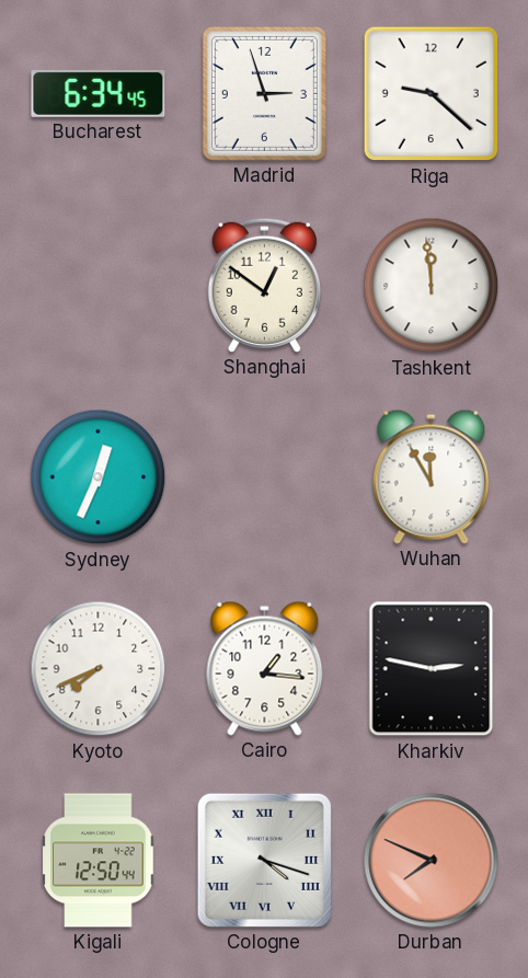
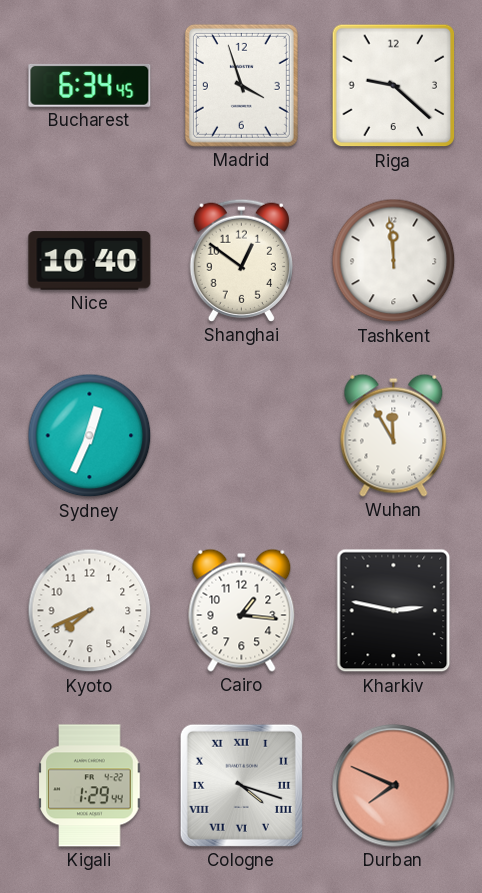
Madrid: 2:57 -> 3:57 (241, 85)
Nice: none -> 10:40 (90, 261)
Kigali: 12:50 -> 1:29 (90, 786)
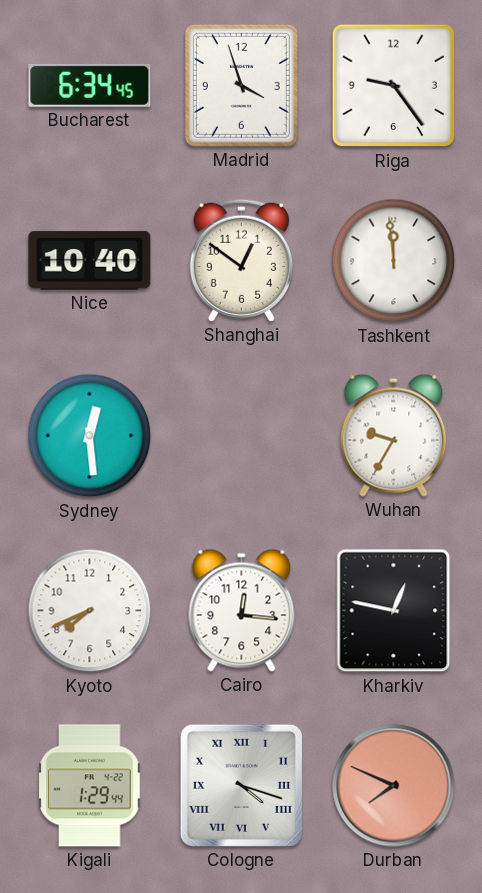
Riga: 9:22 -> 9:24 (394, 86)
Sydney: 12:34 -> 12:29 (90, 436)
Wuhan: 11:55 -> 9:35 (394, 435)
Cairo: 1:16 -> 12:16 (242, 610)
Kharkiv: 2:47 -> 12:47 (394, 611)
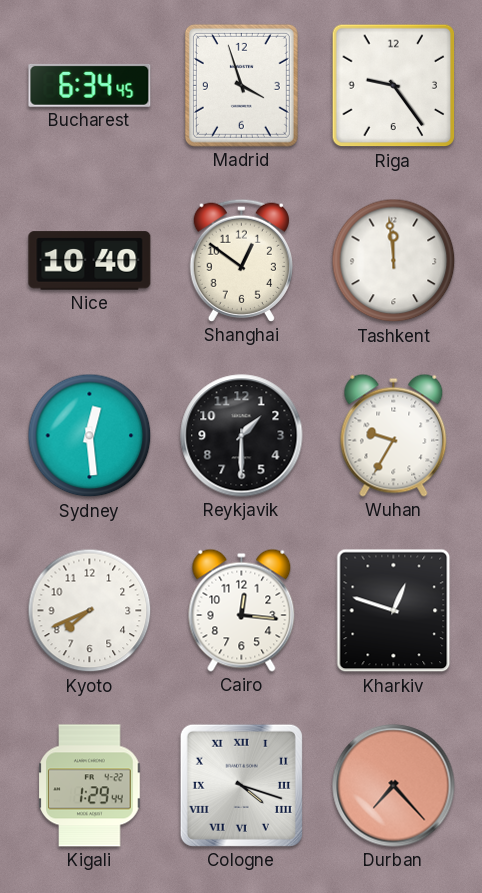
Reykjavik: none -> 1:30 (242, 436)
Kharkiv: 12:47 -> 12:48 (394, 611)
Durban: 7:49 -> 7:23 (394, 786)
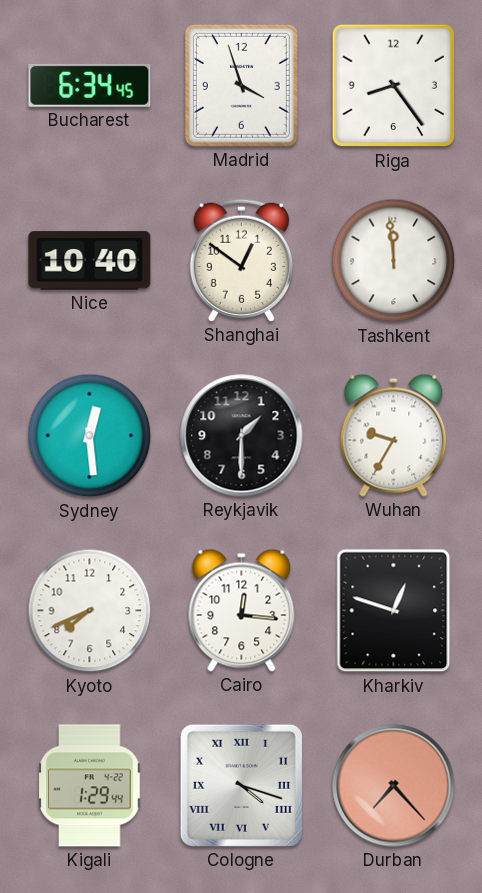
Riga: 9:24 -> 8:24 (394, 86)
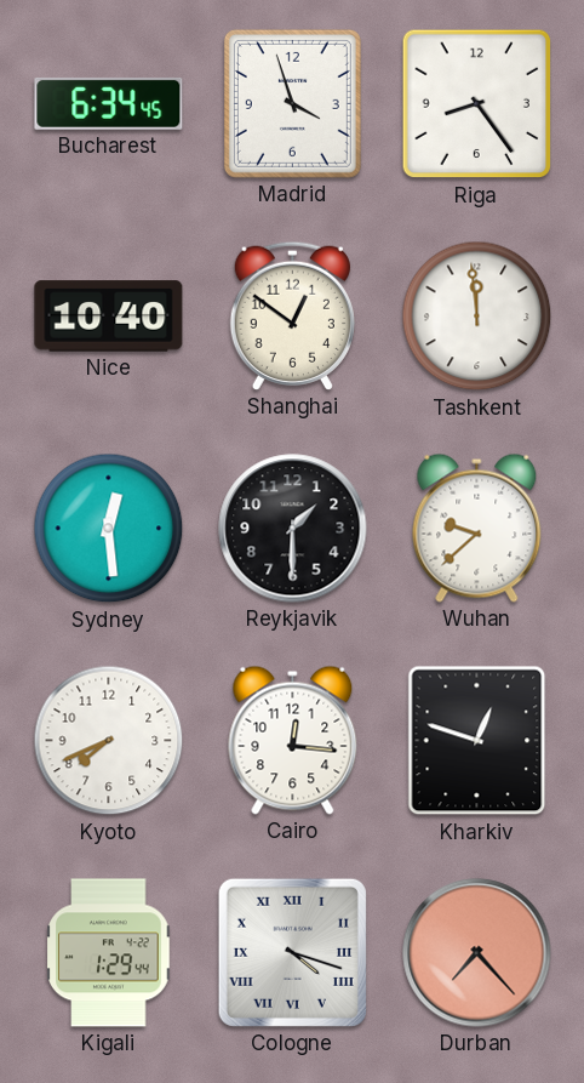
Wuhan: 9:35 -> 9:38 (477, 528)
